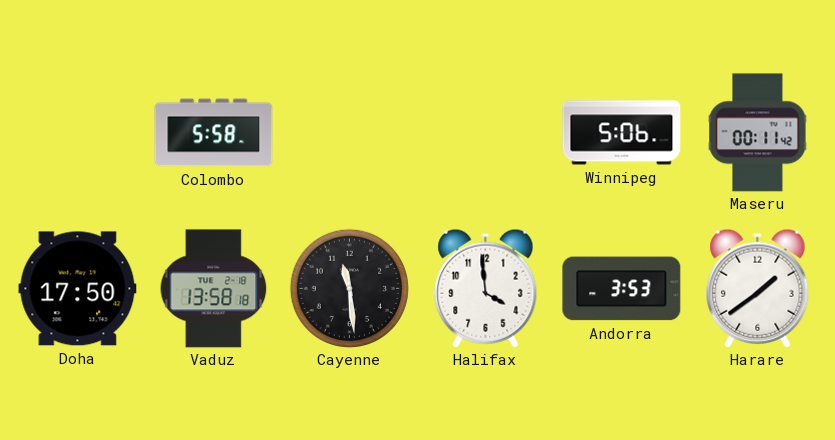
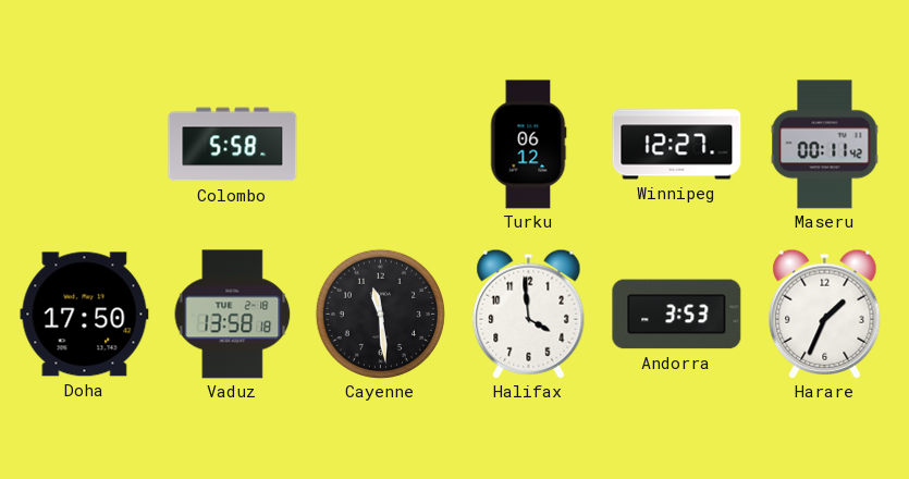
Turku: none -> 06:12 (528, 145)
Winnipeg: 5:06 -> 12:27 (677, 145)
Harare: 1:39 -> 1:34 (825, 314)
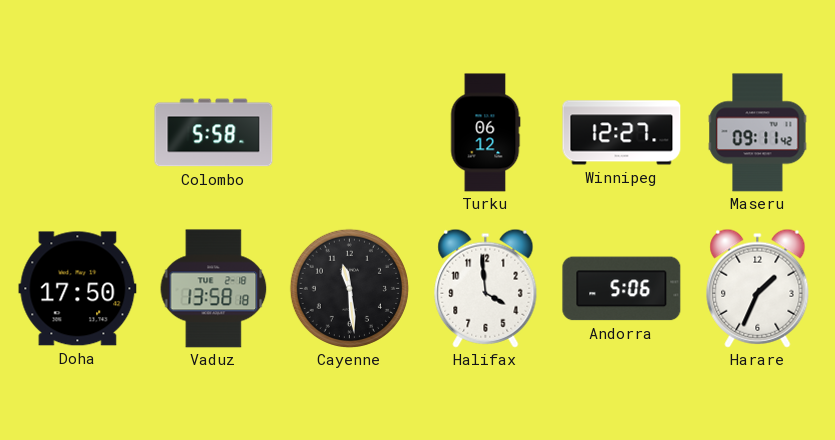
Maseru: 00:11 -> 09:11 (758, 133)
Andorra: 3:53 -> 5:06 (622, 289)
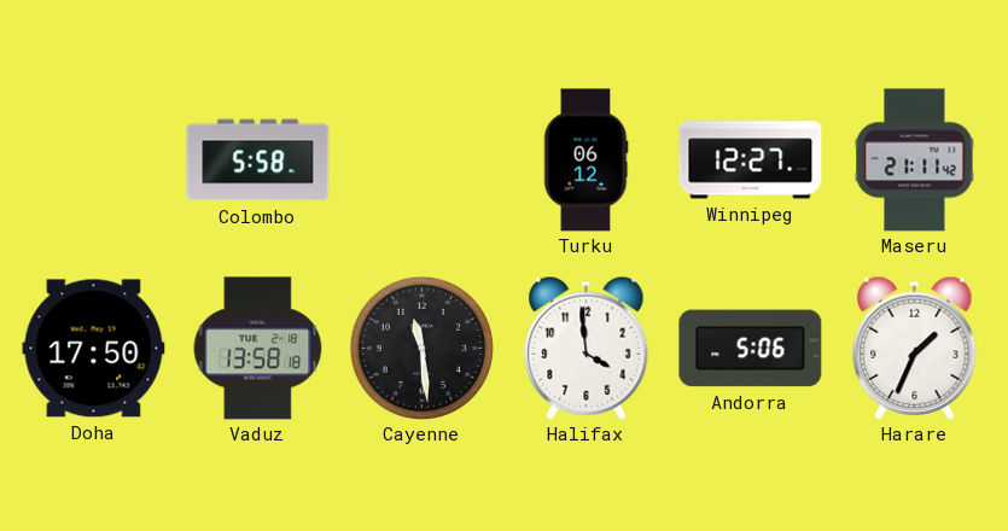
Maseru: 09:11 -> 21:11 (915, 161)
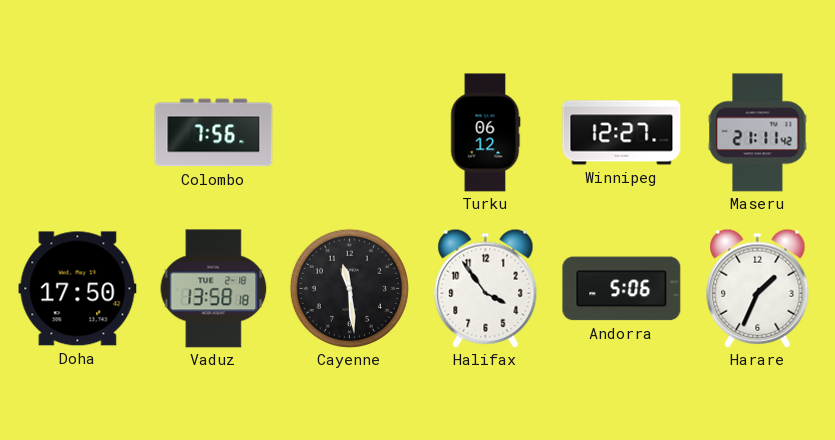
Colombo: 5:58 -> 7:56 (214, 133)
Halifax: 3:59 -> 3:54 (486, 288)
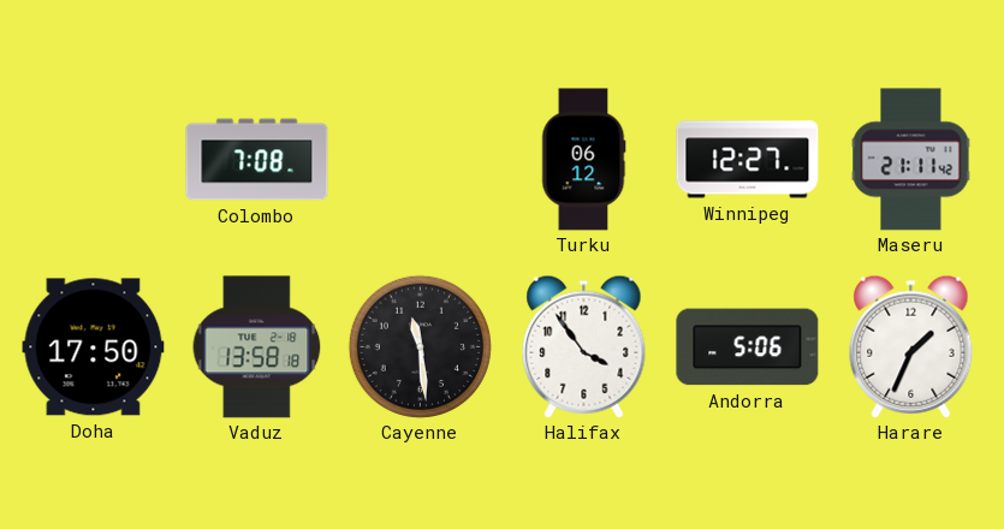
Colombo: 7:56 -> 7:08 (257, 160)
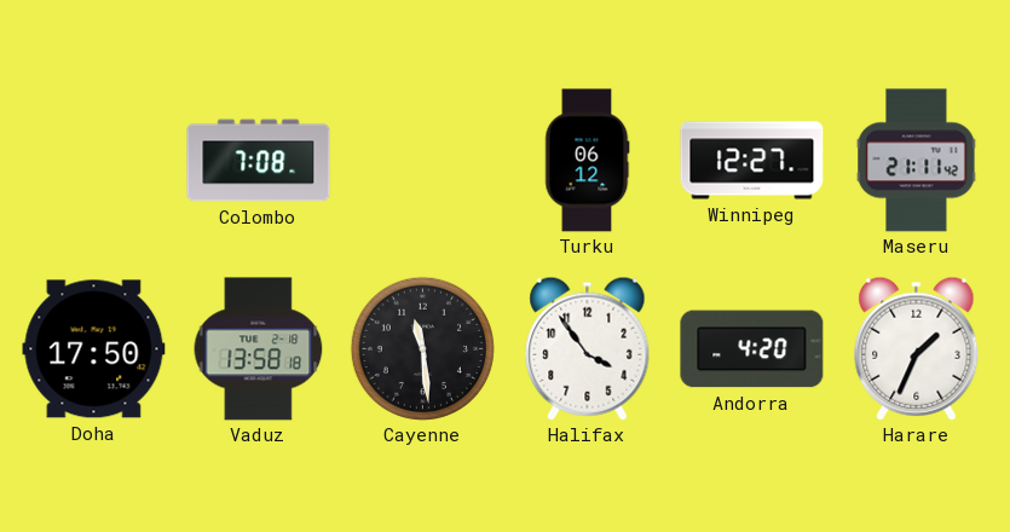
Andorra: 5:06 -> 4:20 (752, 349)
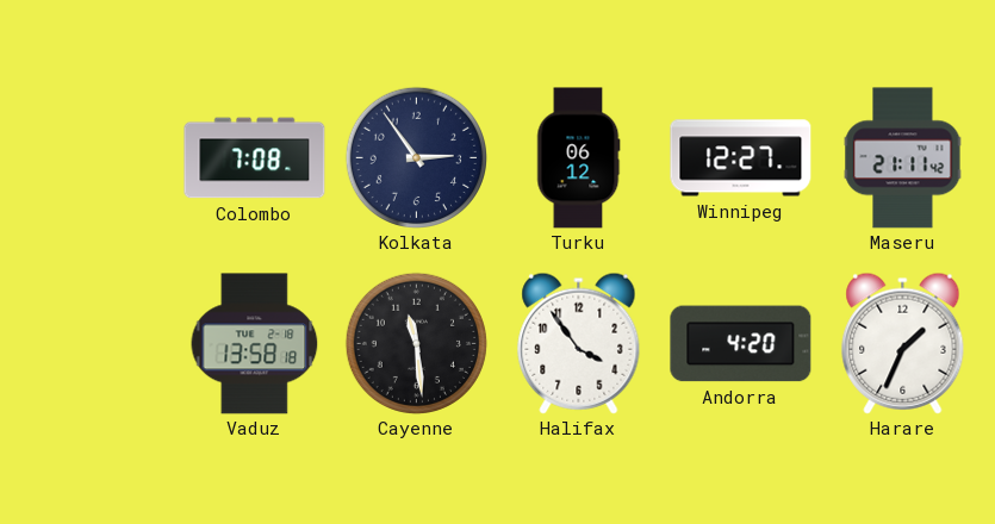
Kolkata: none -> 2:54 (416, 157)
Doha: 17:50 -> none (94, 349)
